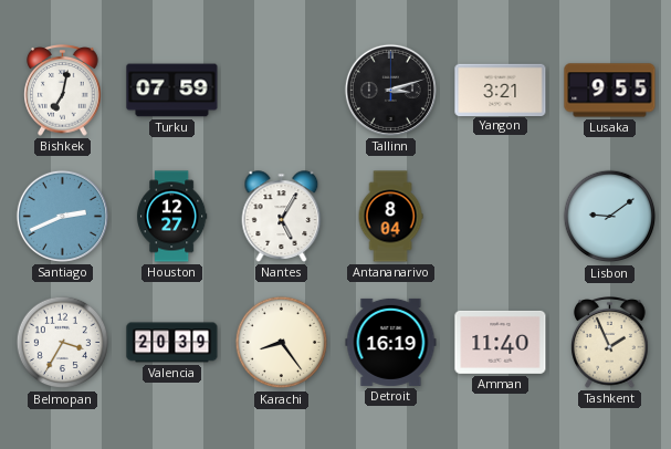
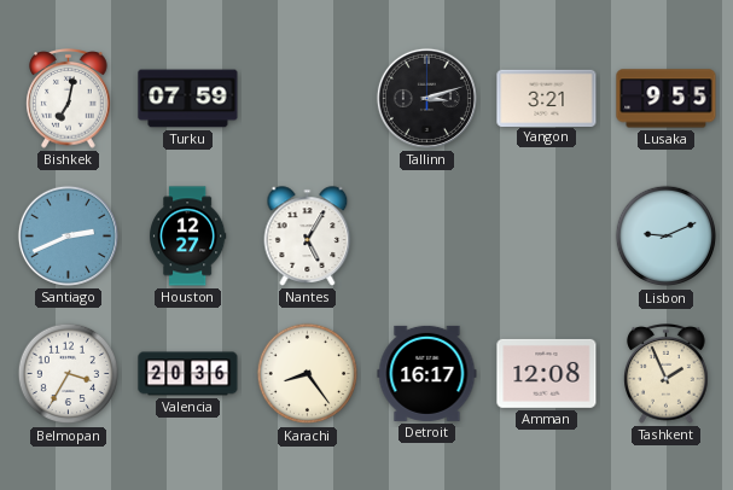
Antananarivo: 8:04 -> none (390, 217)
Lisbon: 9:09 -> 9:11 (667, 237)
Valencia: 20:39 -> 20:36 (188, 374)
Detroit: 16:19 -> 16:17 (427, 373)
Amman: 11:40 -> 12:08 (547, 373)
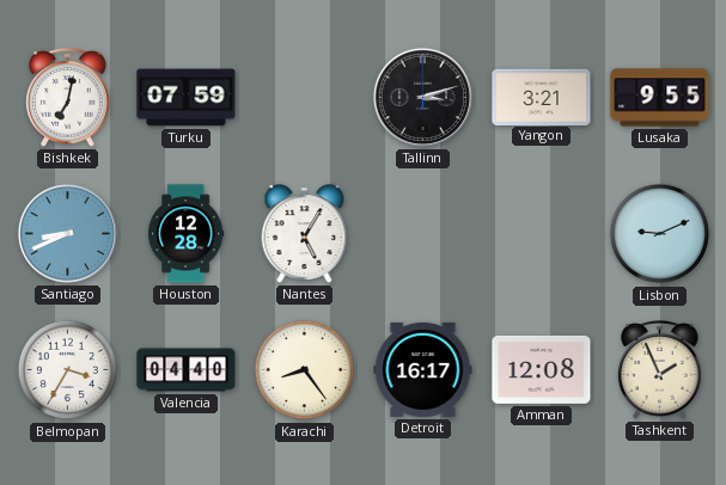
Santiago: 2:41 -> 8:41 (67, 233)
Houston: 12:27 -> 12:28 (185, 234)
Valencia: 20:36 -> 04:40 (187, 370)
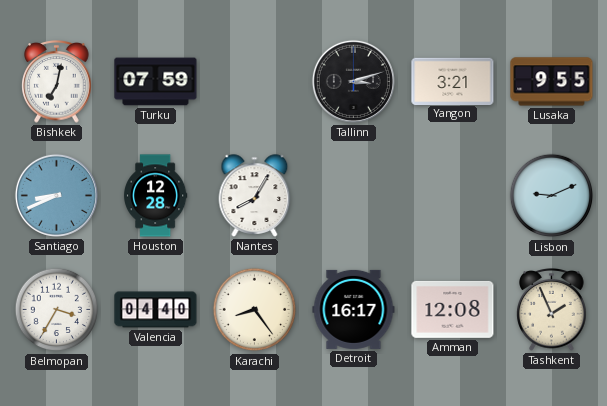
Nantes: 5:05 -> 8:05 (255, 196)
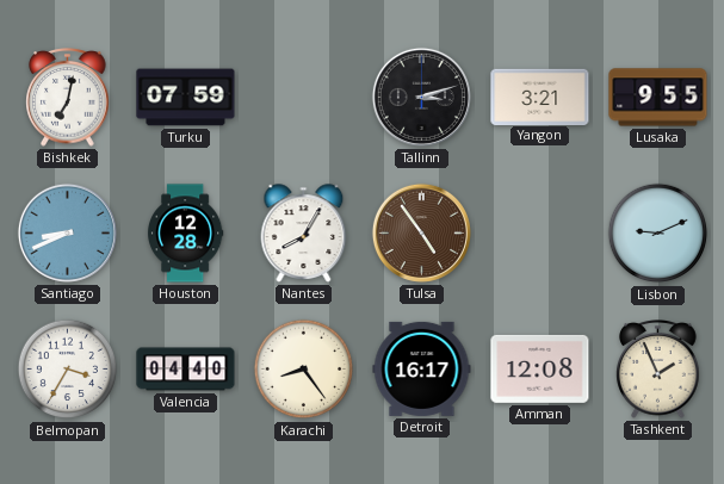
Tulsa: none -> 4:54 (421, 232)
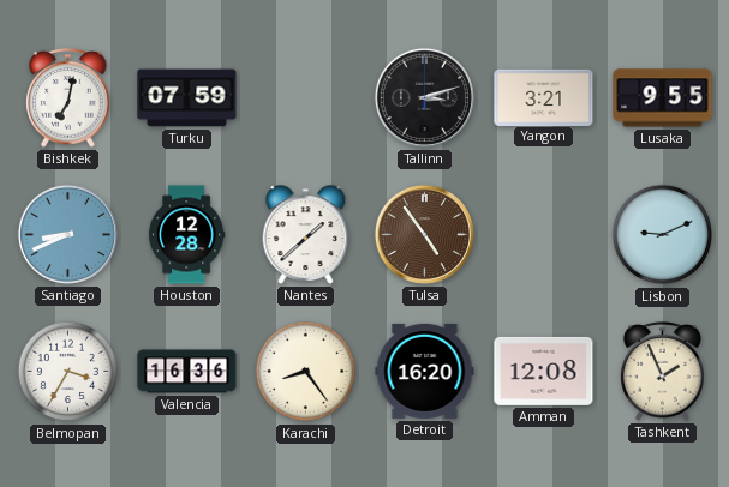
Nantes: 8:05 -> 1:38 (306, 235)
Valencia: 04:40 -> 16:36 (187, 372)
Detroit: 16:17 -> 16:20 (425, 371)
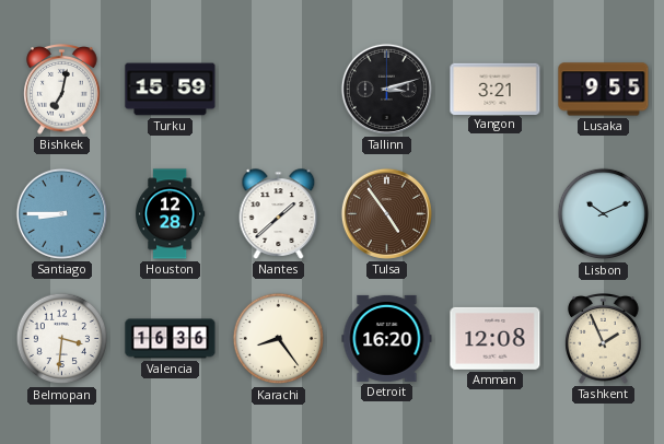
Turku: 07:59 -> 15:59 (171, 90)
Santiago: 8:41 -> 8:45 (61, 213)
Lisbon: 9:11 -> 10:11 (604, 214)
Belmopan: 3:35 -> 3:31 (62, 339)
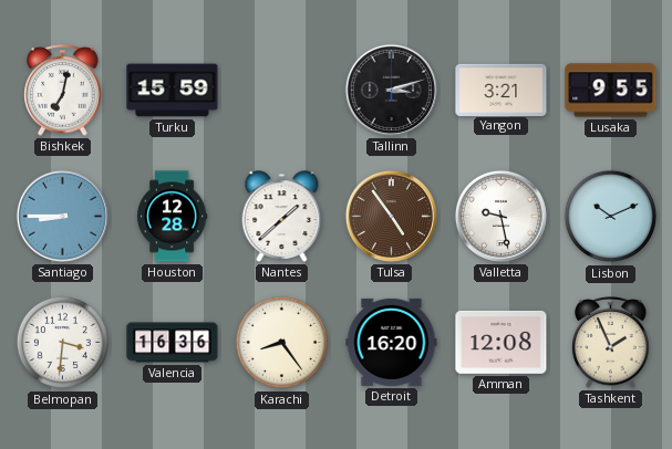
Valletta: none -> 9:28 (500, 216)
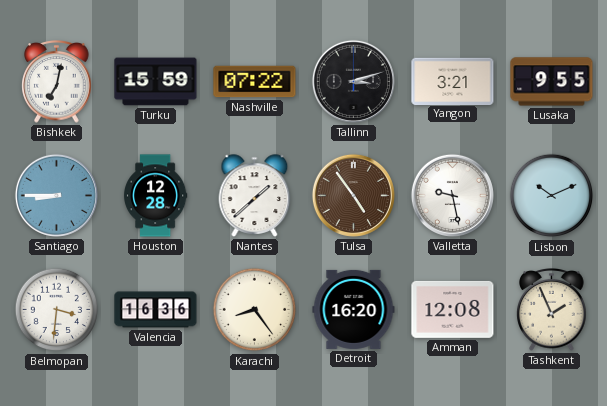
Nashville: none -> 07:22 (255, 82)
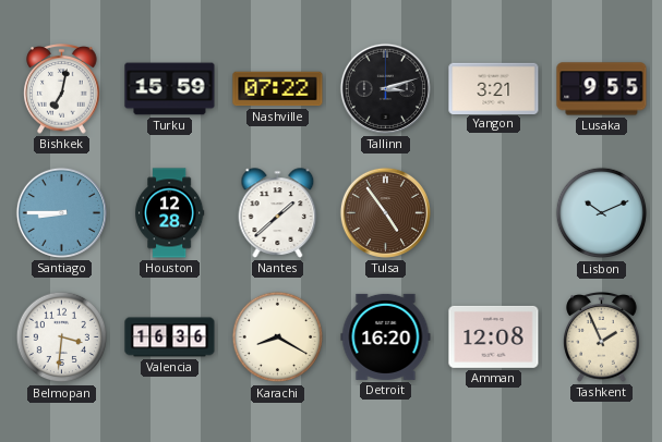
Valletta: 9:28 -> none (452, 195)
Karachi: 8:24 -> 8:20 (278, 337)
